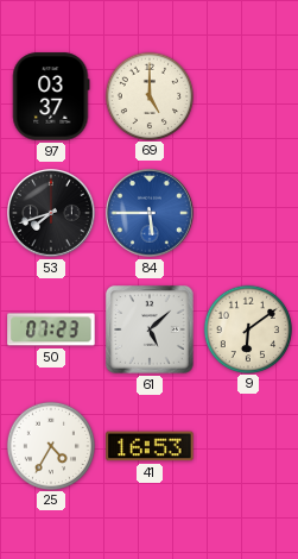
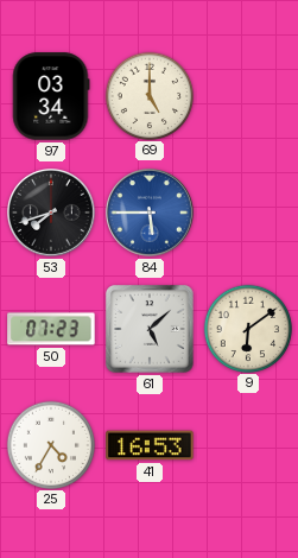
97: 03:37 -> 03:34 (51, 96)
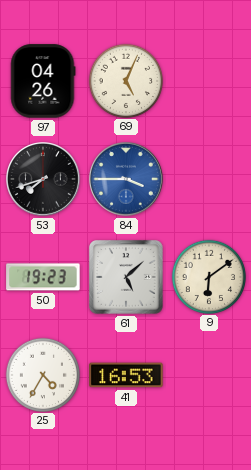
97: 03:34 -> 04:26 (43, 81)
69: 5:00 -> 5:04 (125, 80)
84: 5:45 -> 3:45 (127, 180)
50: 07:23 -> 19:23 (43, 277)
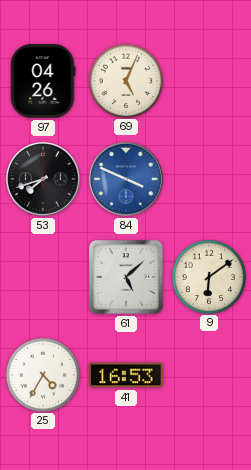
84: 3:45 -> 3:49 (127, 180)
50: 19:23 -> none (43, 277)
